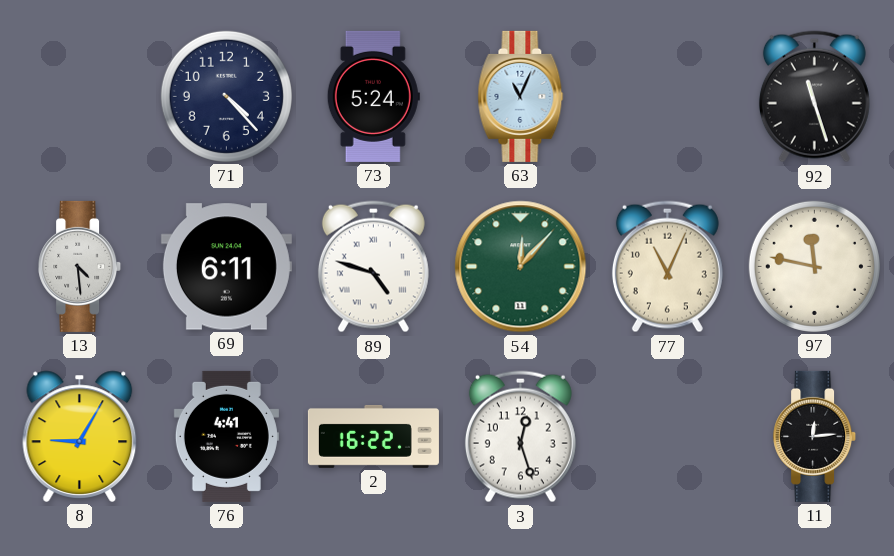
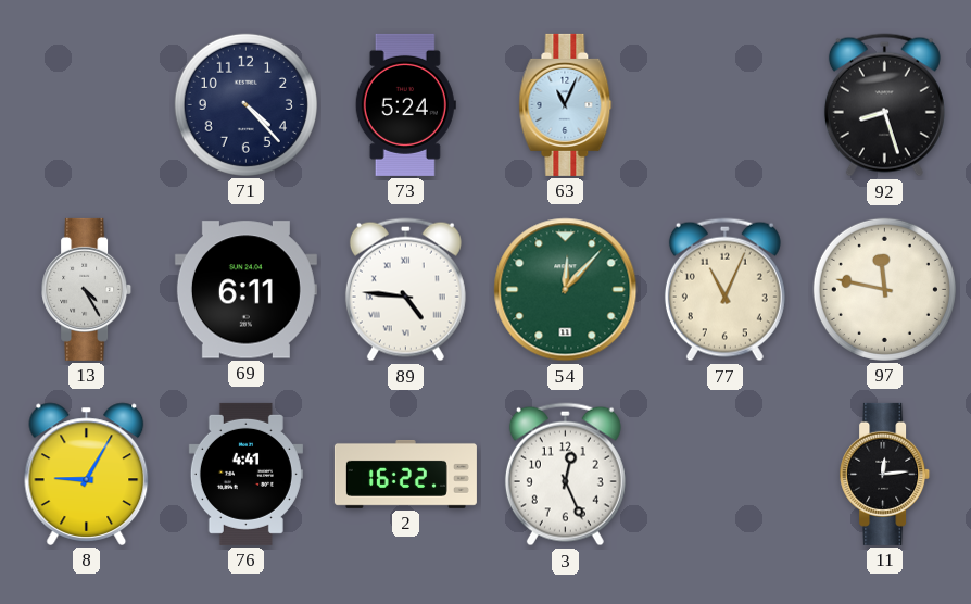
92: 11:27 -> 8:27 (884, 105)
13: 4:29 -> 4:25 (87, 289)
89: 4:48 -> 4:46 (405, 290)
3: 12:27 -> 12:26 (565, 475)
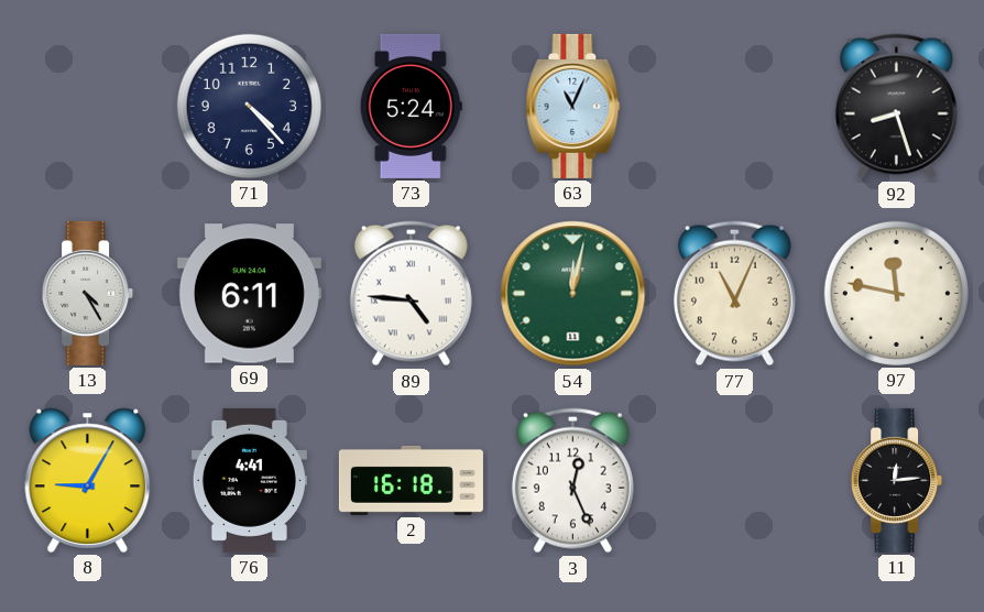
54: 12:07 -> 12:02 (573, 294)
2: 16:22 -> 16:18 (411, 480)
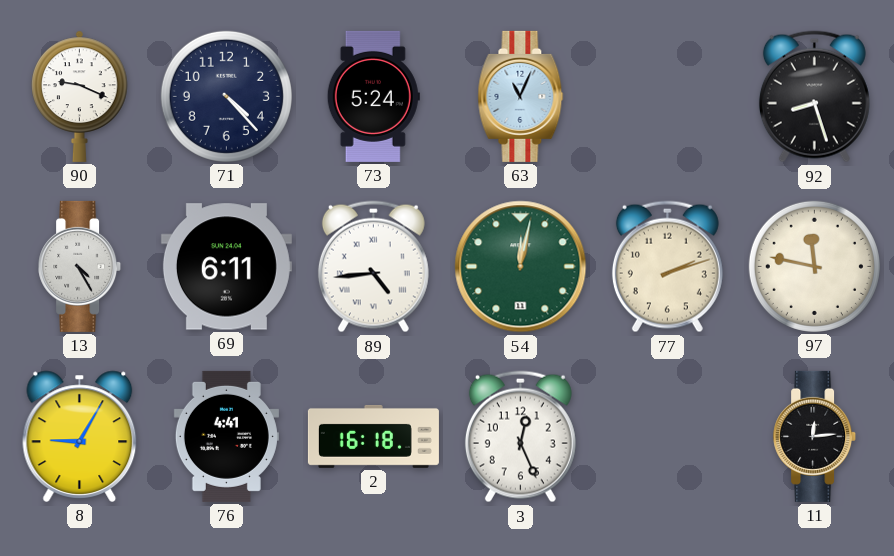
90: none -> 9:19 (80, 96)
89: 4:46 -> 4:44 (373, 267)
77: 11:04 -> 2:12 (667, 267)
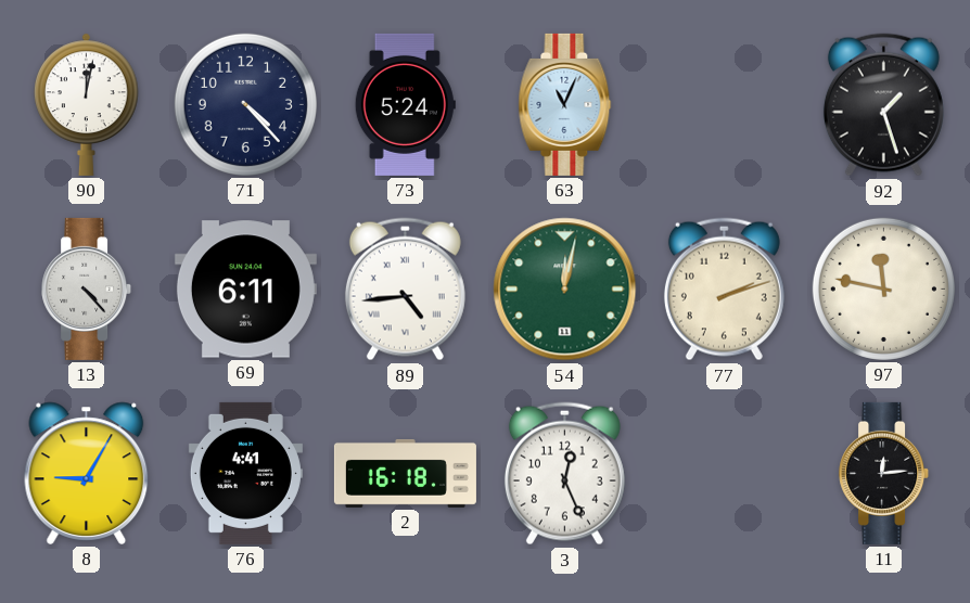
90: 9:19 -> 12:02 (87, 104)
92: 8:27 -> 1:27 (883, 105)
13: 4:25 -> 4:23 (87, 288)
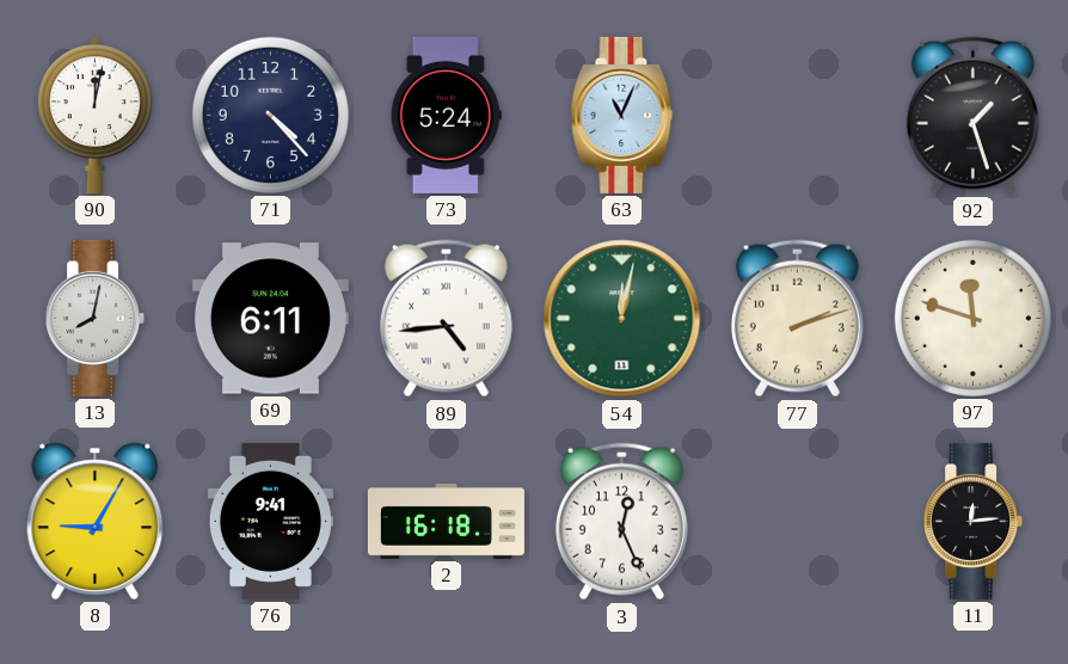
13: 4:23 -> 8:02 (96, 318)
97: 11:47 -> 11:48 (972, 318)
76: 4:41 -> 9:41 (270, 521)
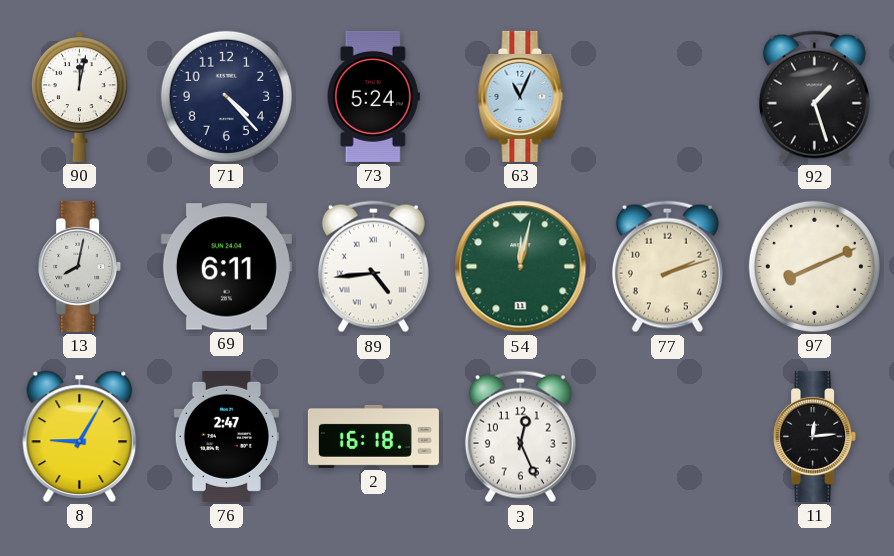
97: 11:48 -> 8:11 (814, 266)
76: 9:41 -> 2:47 (226, 436)
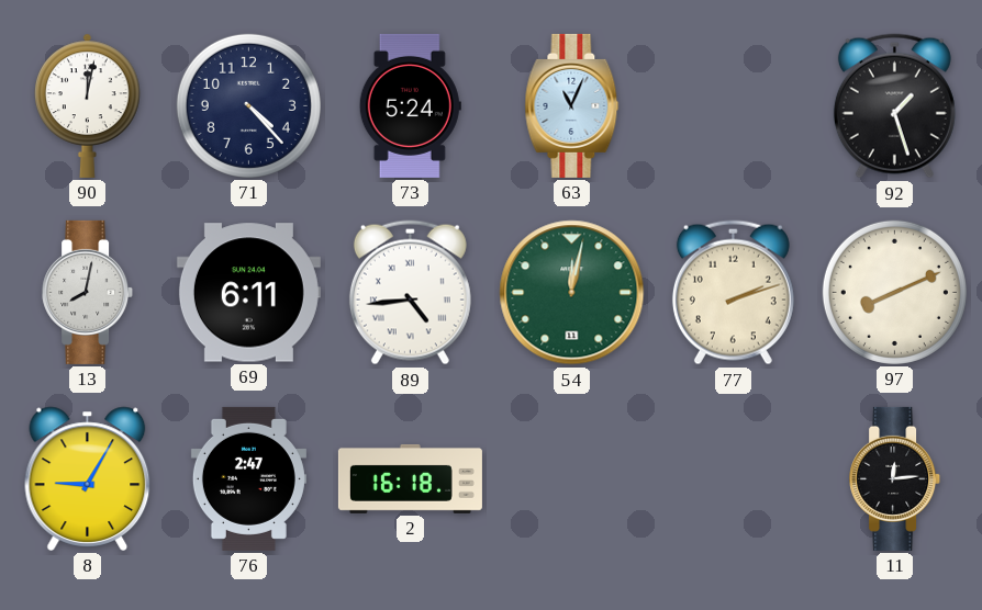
3: 12:26 -> none (520, 437)
